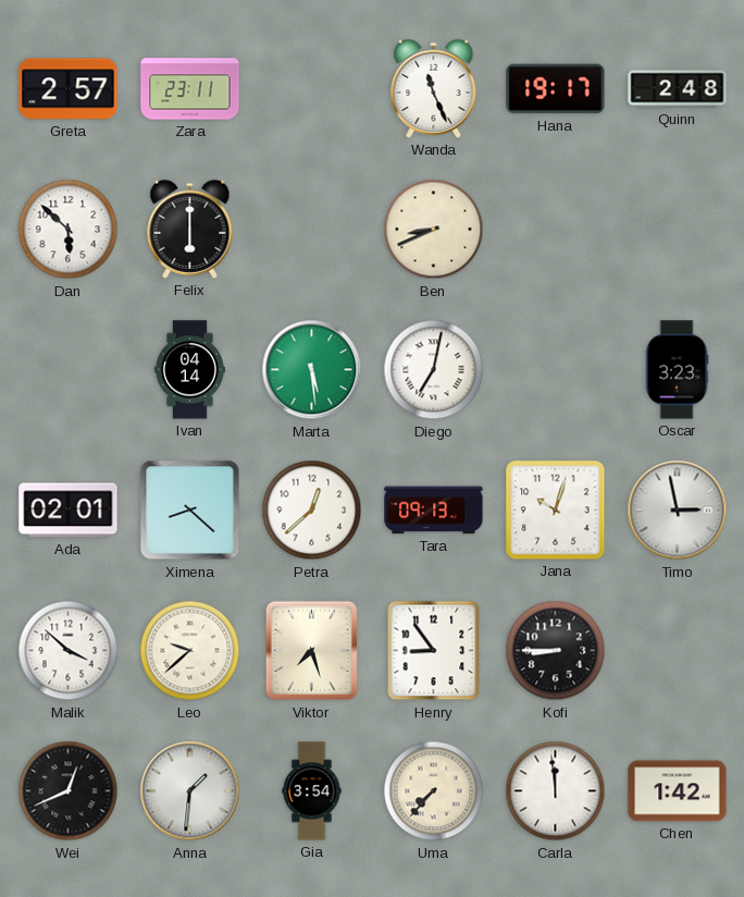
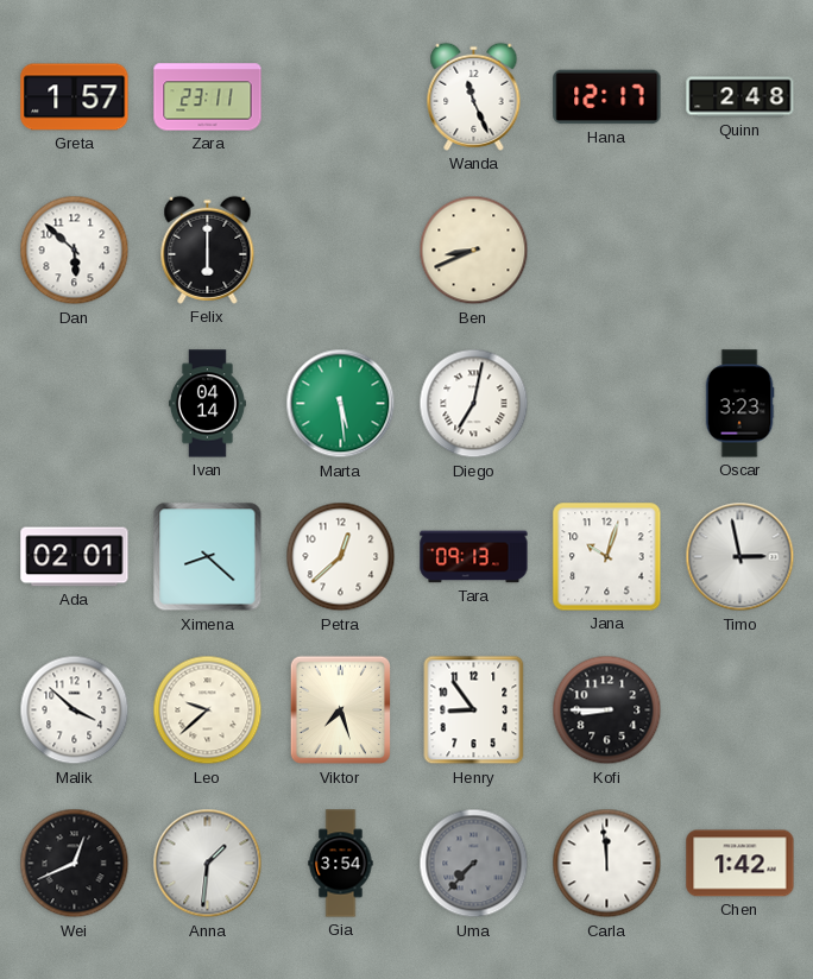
Greta: 2:57 -> 1:57 (75, 97)
Hana: 19:17 -> 12:17 (607, 97)
Uma dial: cream -> grey (474, 864)
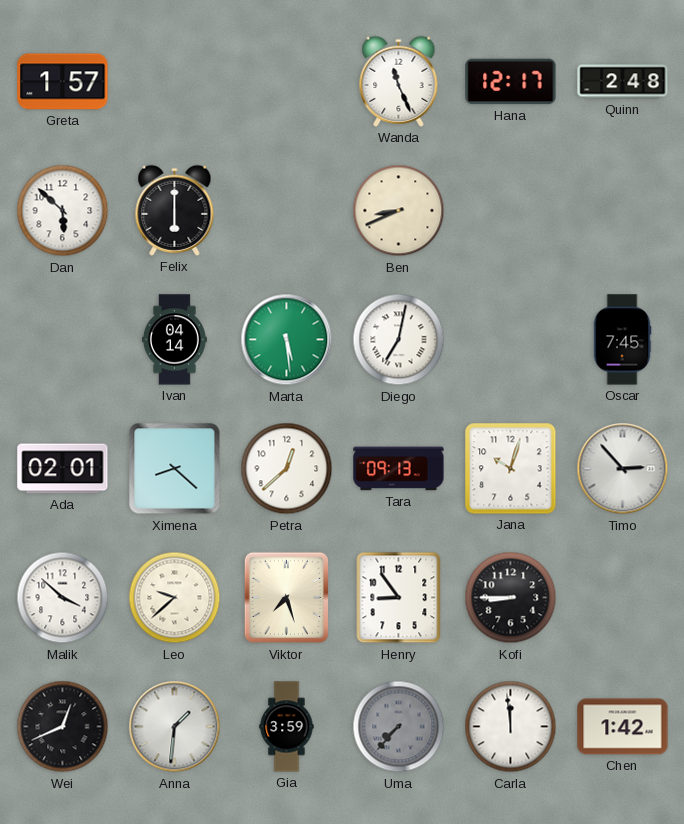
Zara: 23:11 -> none (208, 97)
Oscar: 3:23 -> 7:45 (622, 340)
Timo: 2:58 -> 2:53 (623, 469)
Gia: 3:54 -> 3:59 (287, 727)
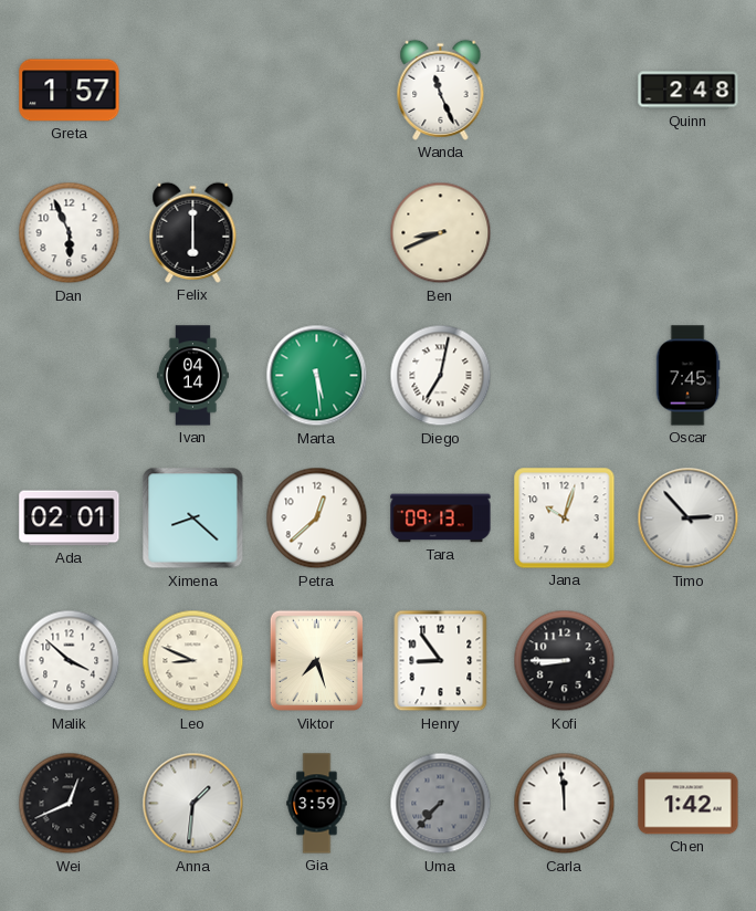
Hana: 12:17 -> none (511, 82)
Dan: 5:52 -> 5:56 (70, 233)
Leo: 9:38 -> 8:49 (193, 661)
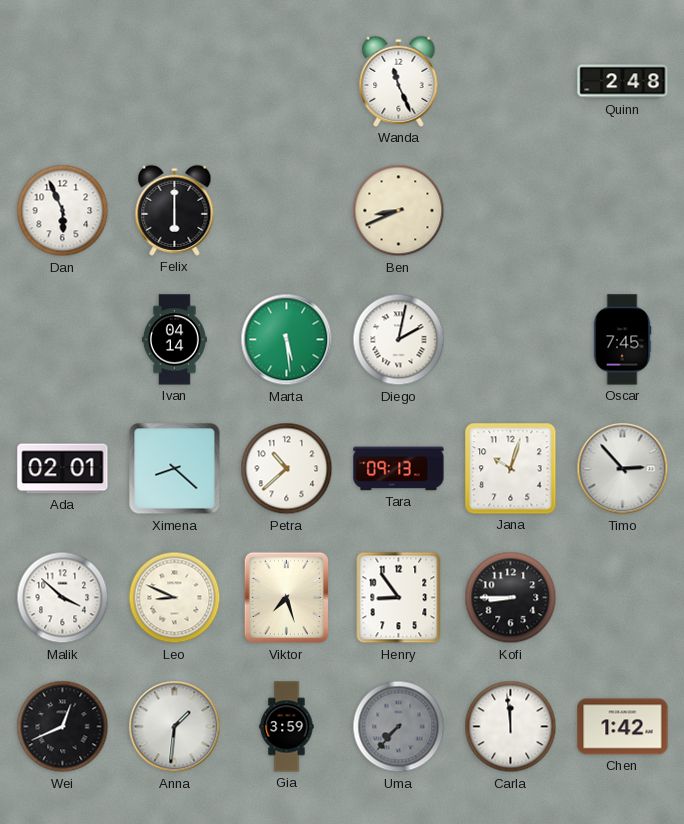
Greta: 1:57 -> none (70, 91)
Diego: 7:02 -> 2:02 (399, 340)
Petra: 12:38 -> 10:38 (287, 469)
